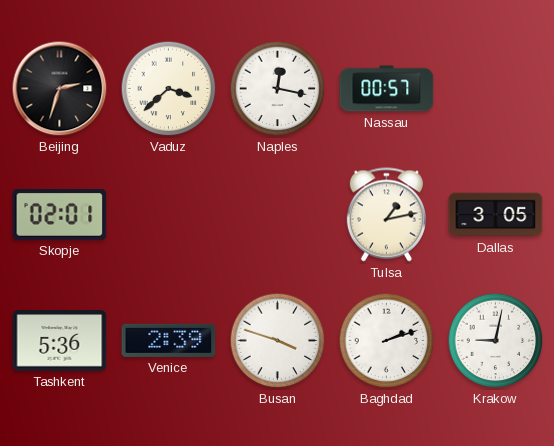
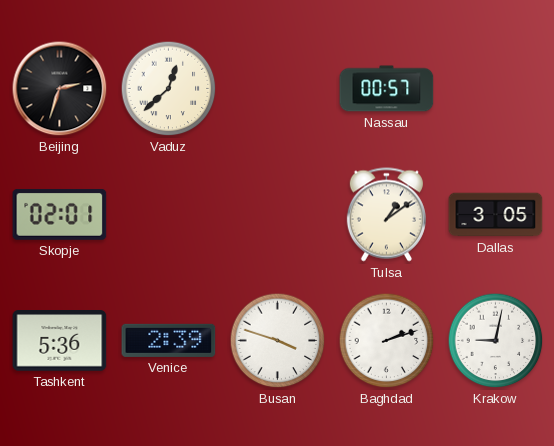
Vaduz: 3:38 -> 12:38 (169, 89)
Naples: 12:17 -> none (278, 89)
Tulsa: 1:13 -> 1:09 (386, 215)
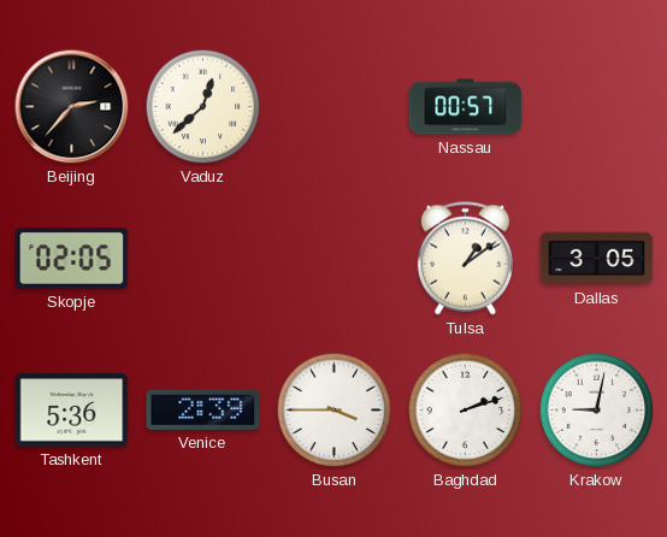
Beijing: 2:33 -> 2:37 (72, 107)
Skopje: 02:01 -> 02:05 (72, 259)
Busan: 3:48 -> 3:45 (335, 411)
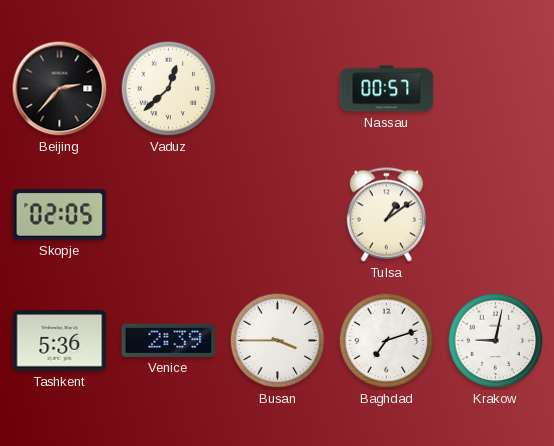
Dallas: 3:05 -> none (597, 259)
Baghdad: 2:12 -> 7:12 (387, 341)
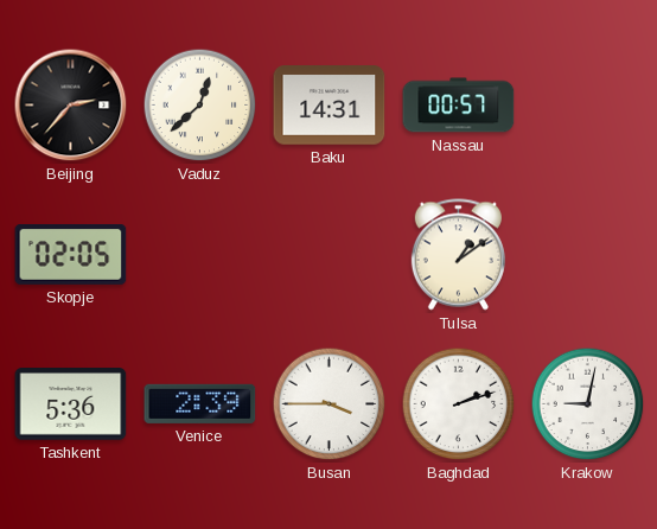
Baku: none -> 14:31 (330, 106)
Baghdad: 7:12 -> 2:12 (459, 404)
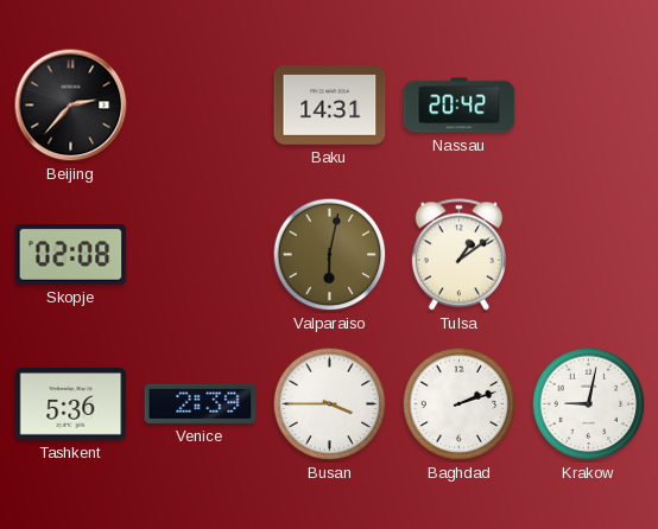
Vaduz: 12:38 -> none (200, 106)
Nassau: 00:57 -> 20:42 (460, 106)
Skopje: 02:05 -> 02:08 (71, 255)
Valparaiso: none -> 6:02 (330, 255)
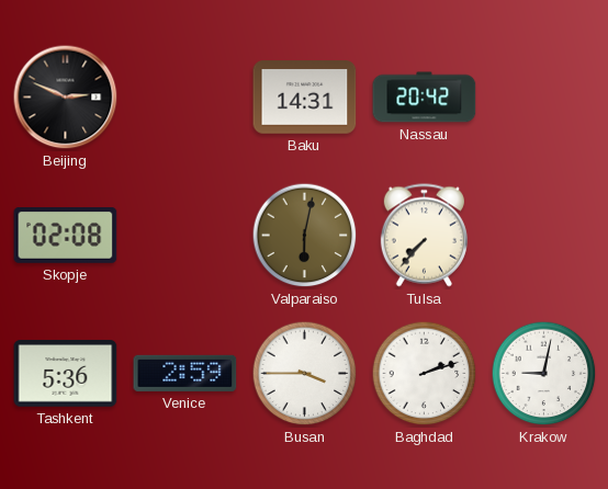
Beijing: 2:37 -> 2:49 (66, 98)
Tulsa: 1:09 -> 7:37 (424, 236)
Venice: 2:39 -> 2:59 (185, 373)
